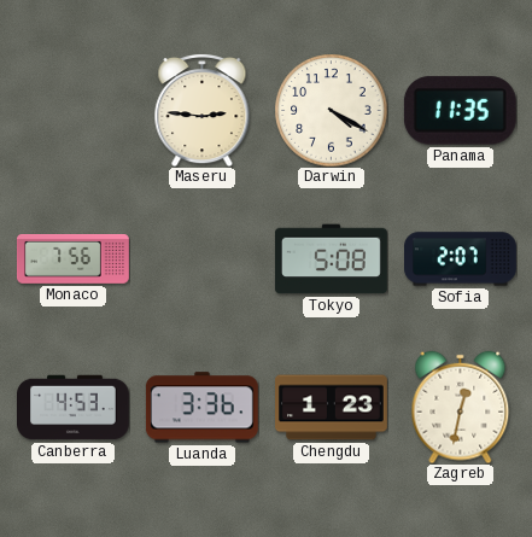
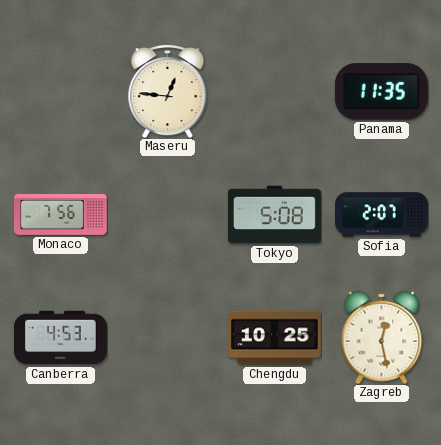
Maseru: 2:46 -> 12:46 (168, 91)
Darwin: 4:20 -> none (331, 110)
Luanda: 3:36 -> none (201, 408)
Chengdu: 1:23 -> 10:25 (275, 338)
Zagreb: 12:32 -> 12:28 (382, 337)
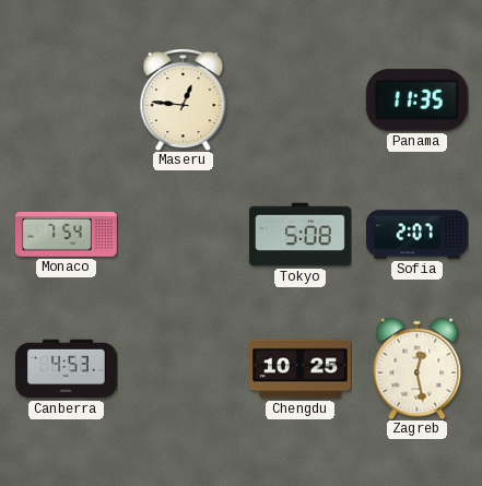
Monaco: 7:56 -> 7:54 (66, 234)
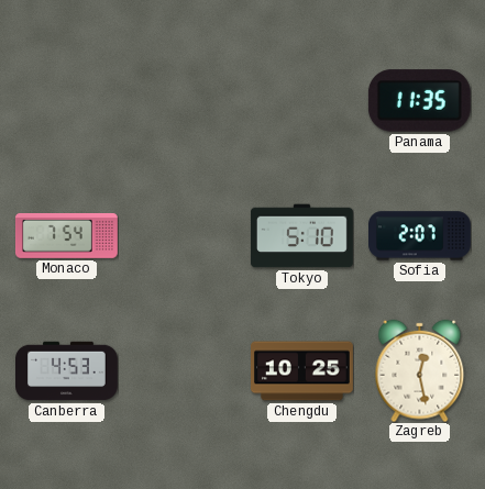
Maseru: 12:46 -> none (184, 99)
Tokyo: 5:08 -> 5:10 (302, 236)
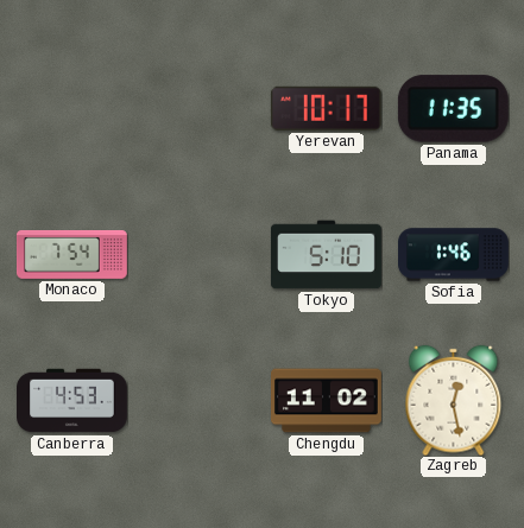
Yerevan: none -> 10:17 (326, 108)
Sofia: 2:07 -> 1:46 (454, 255)
Chengdu: 10:25 -> 11:02 (327, 401)
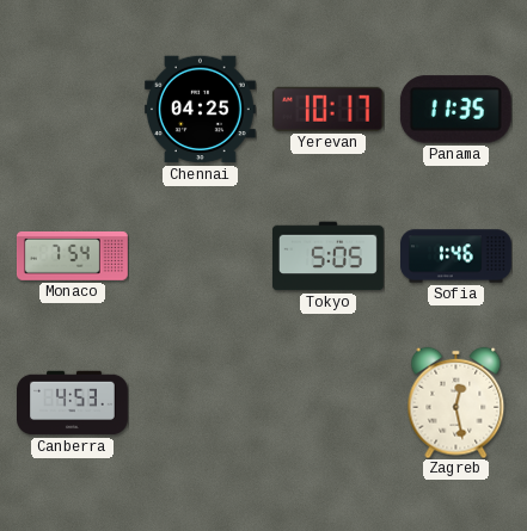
Chennai: none -> 04:25 (200, 110)
Tokyo: 5:10 -> 5:05 (329, 257)
Chengdu: 11:02 -> none (327, 401)
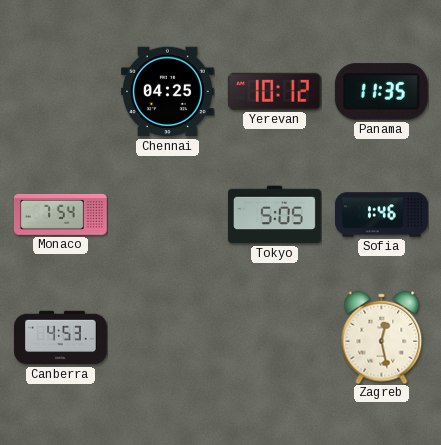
Yerevan: 10:17 -> 10:12 (274, 91)
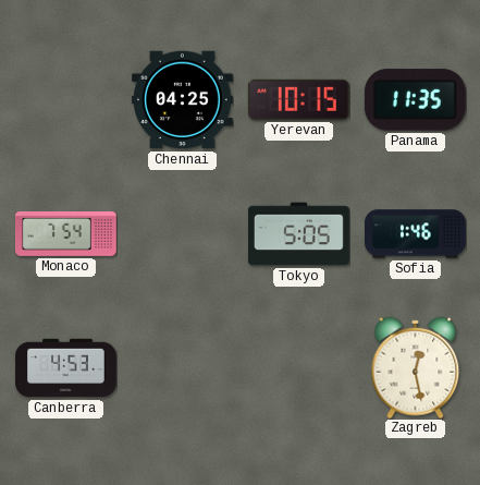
Yerevan: 10:12 -> 10:15 (298, 99)
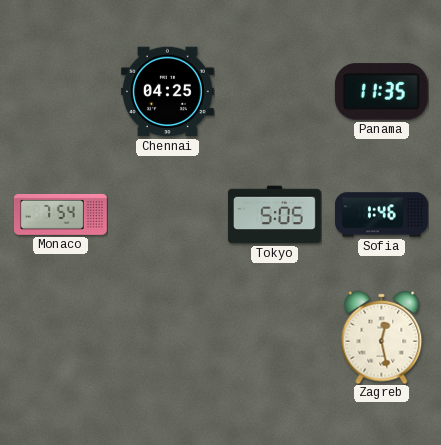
Yerevan: 10:15 -> none (298, 99)
Canberra: 4:53 -> none (66, 368)
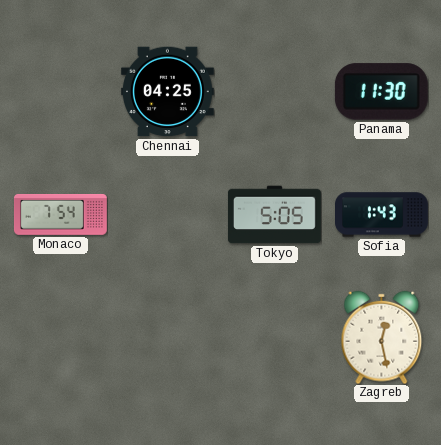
Panama: 11:35 -> 11:30 (381, 92)
Sofia: 1:46 -> 1:43 (382, 215)
